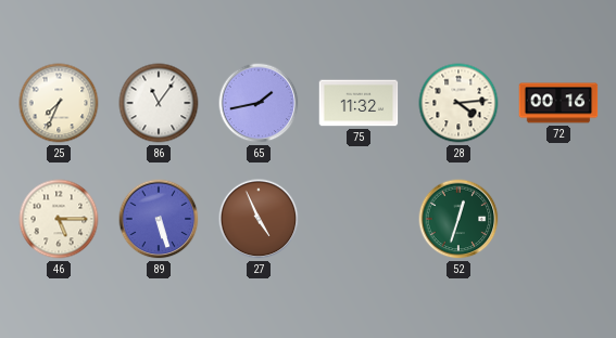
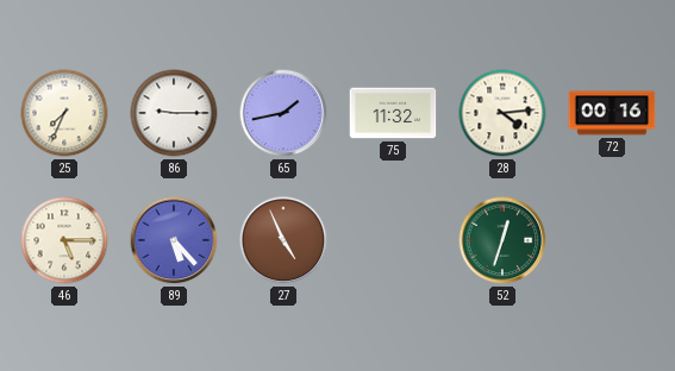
86: 11:06 -> 9:15 (174, 113)
89: 5:27 -> 5:23 (174, 240)
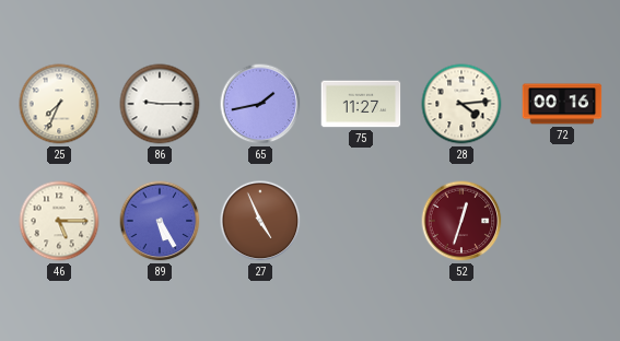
75: 11:32 -> 11:27 (361, 104)
89: 5:23 -> 5:25 (160, 221)
52 dial: green -> burgundy (461, 221)
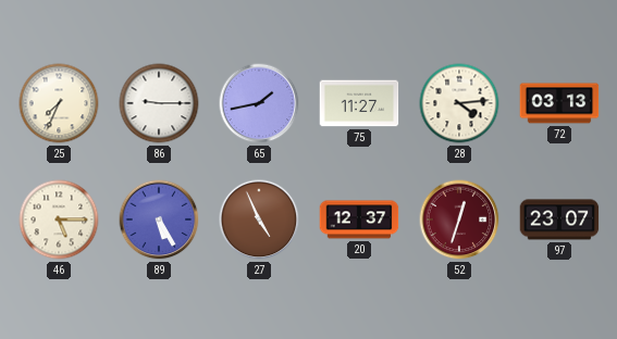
72: 00:16 -> 03:13 (559, 103)
20: none -> 12:37 (359, 219)
97: none -> 23:07 (559, 219)
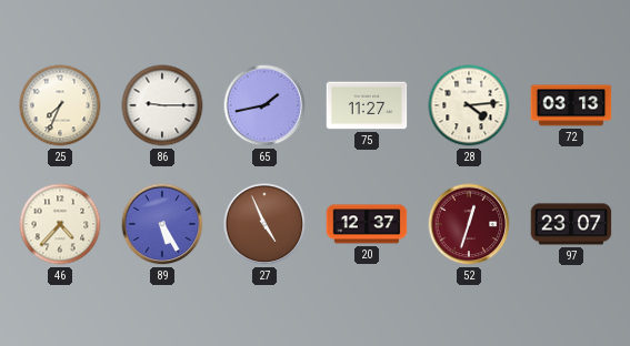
46: 5:15 -> 4:37 (60, 224)
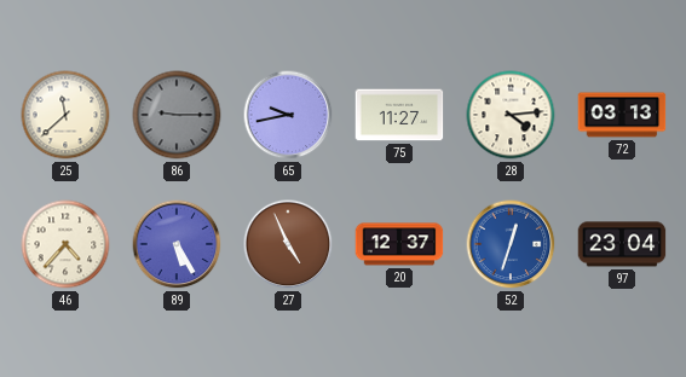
25: 7:34 -> 11:38 (65, 115)
86 dial: white -> grey (177, 115)
65: 1:43 -> 9:43 (288, 115)
52 dial: burgundy -> blue (511, 244)
97: 23:07 -> 23:04 (622, 244)
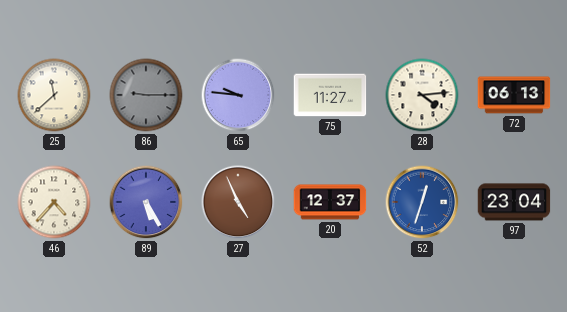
65: 9:43 -> 9:46 (238, 95)
72: 03:13 -> 06:13 (514, 95)
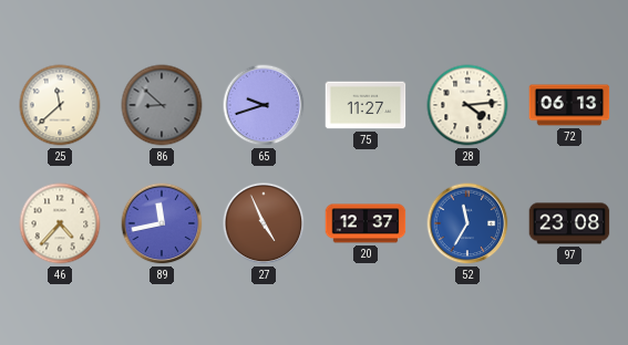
86: 9:15 -> 8:52 (162, 105)
65: 9:46 -> 9:42 (264, 105)
89: 5:25 -> 11:43 (162, 223)
52: 12:33 -> 11:35 (467, 223)
97: 23:04 -> 23:08 (569, 223)
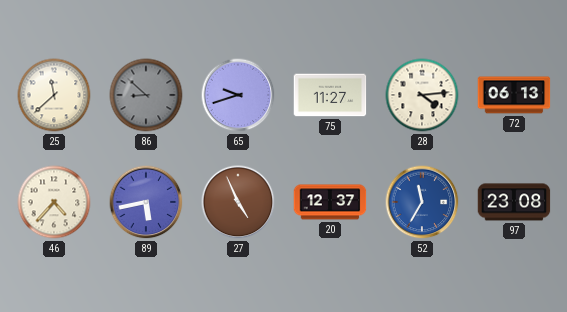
89: 11:43 -> 5:43 (146, 202)
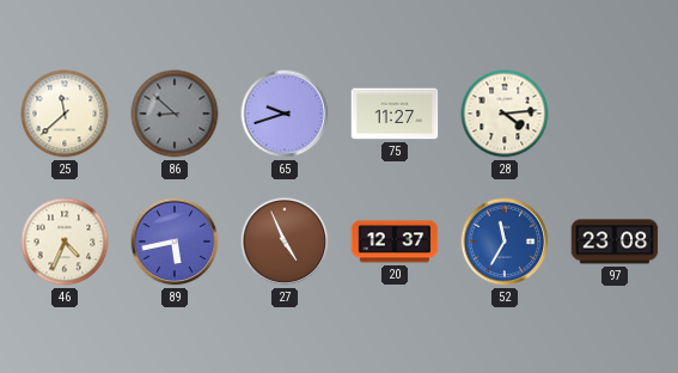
72: 06:13 -> none (514, 95)
46: 4:37 -> 4:34 (65, 241)
